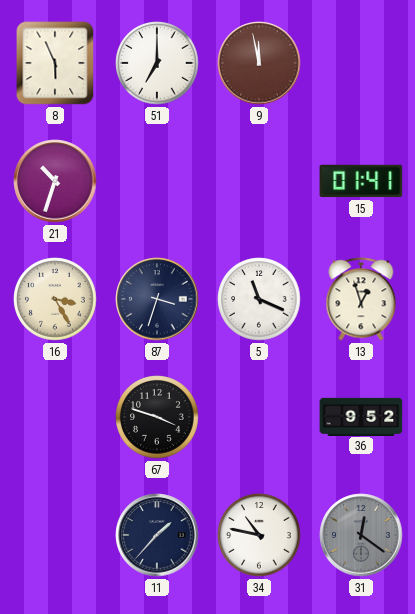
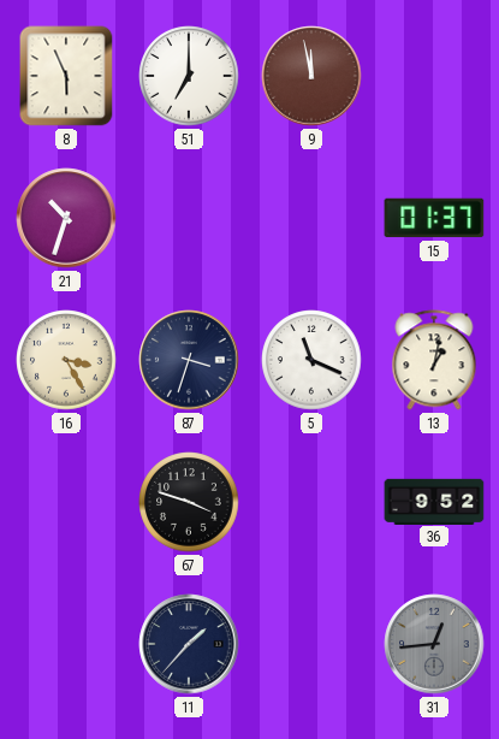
15: 01:41 -> 01:37 (434, 218)
13: 12:57 -> 1:02 (434, 360)
34: 10:47 -> none (259, 535)
31: 12:21 -> 12:44 (434, 644)
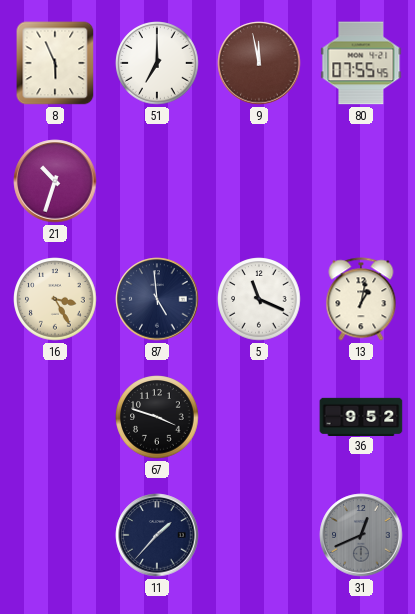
80: none -> 07:55 (361, 63)
15: 01:37 -> none (434, 218)
87: 3:33 -> 4:59 (157, 299)
31: 12:44 -> 12:41 (361, 535)
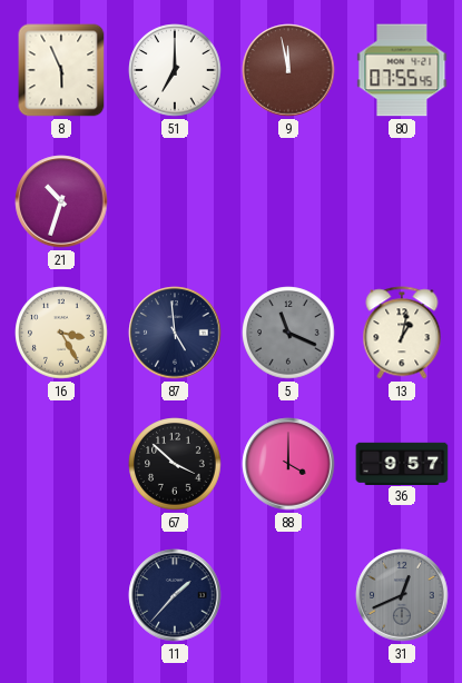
5 dial: white -> grey (288, 333)
67: 3:48 -> 3:52 (175, 464)
88: none -> 4:00 (288, 464)
36: 9:52 -> 9:57 (402, 463)
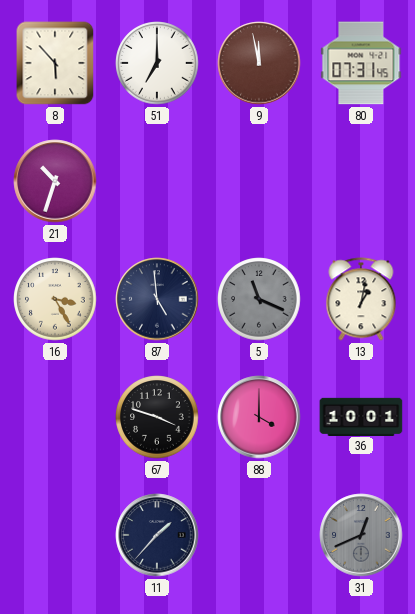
8: 5:56 -> 5:53 (55, 63)
80: 07:55 -> 07:31 (361, 63)
67: 3:52 -> 3:48 (157, 417)
36: 9:57 -> 10:01 (361, 416)
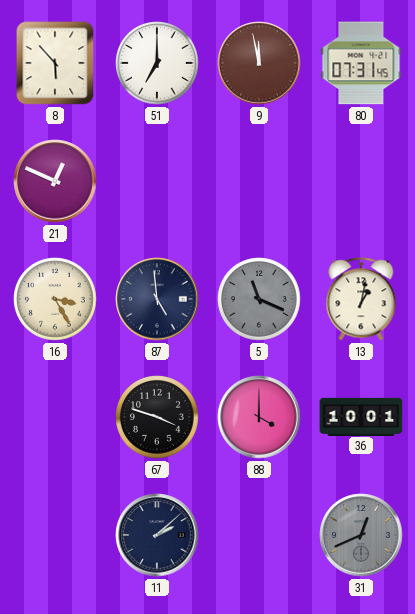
21: 10:33 -> 12:49 (55, 181)
11: 1:37 -> 2:08 (157, 535)
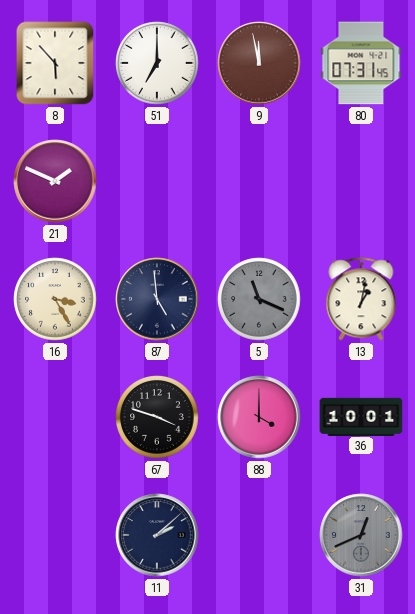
21: 12:49 -> 1:49 (55, 181)
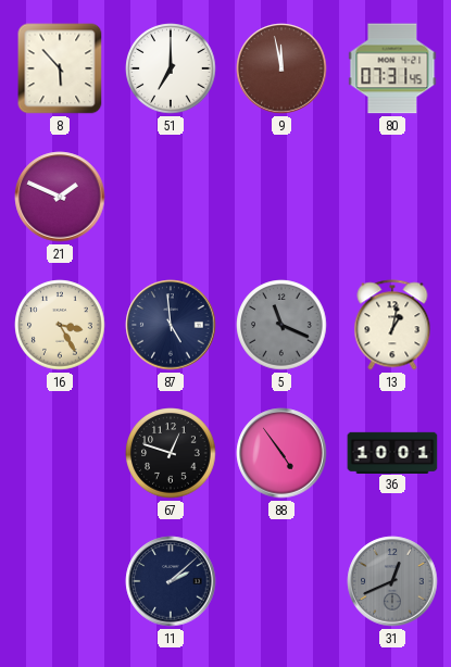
67: 3:48 -> 12:48 (171, 453)
88: 4:00 -> 4:54 (281, 453)
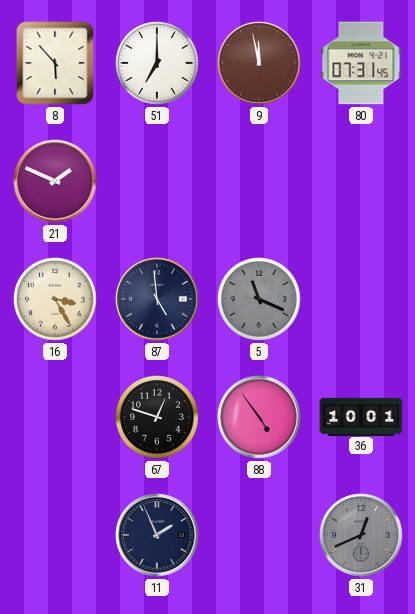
13: 1:02 -> none (392, 325)
11: 2:08 -> 1:56 (157, 535)
